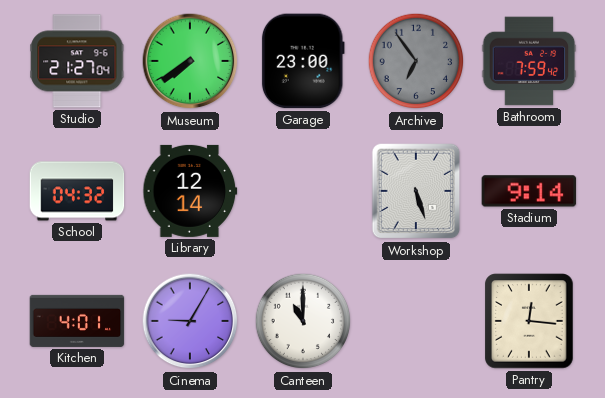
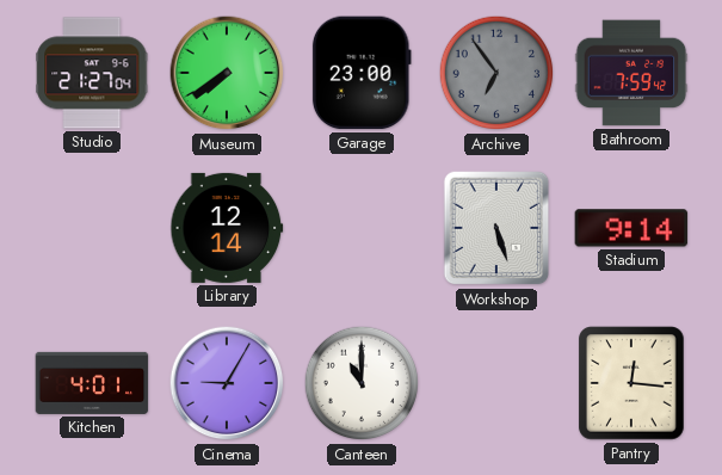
School: 04:32 -> none (77, 191)
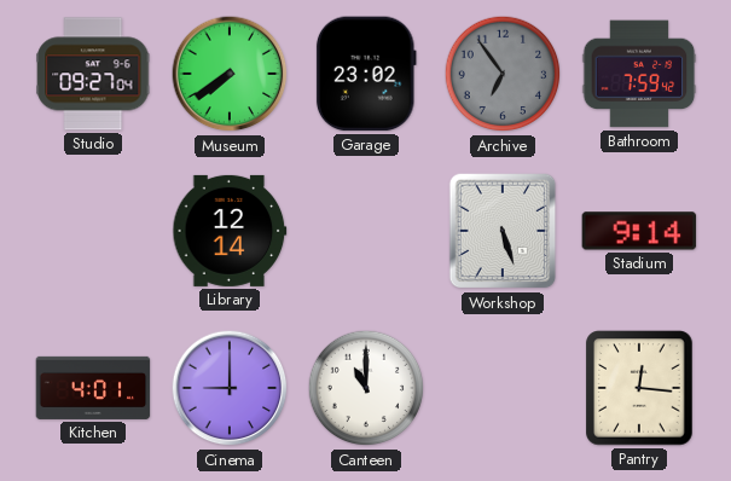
Studio: 21:27 -> 09:27 (93, 74)
Garage: 23:00 -> 23:02 (366, 74)
Cinema: 9:05 -> 9:00 (230, 388)
